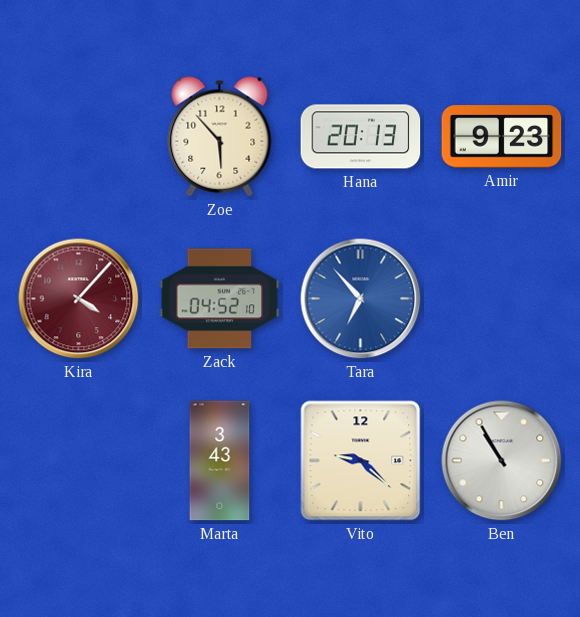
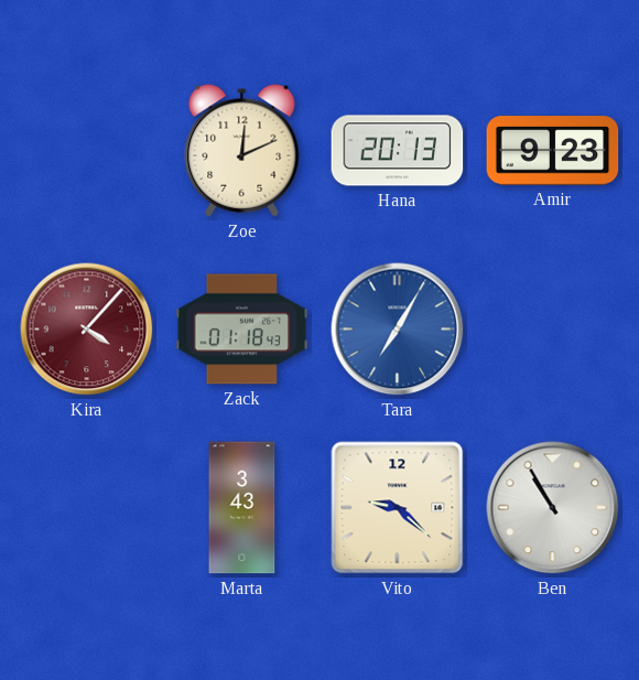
Zoe: 5:53 -> 12:11 (242, 151)
Zack: 04:52 -> 01:18 (242, 330)
Tara: 6:53 -> 7:05 (398, 330)
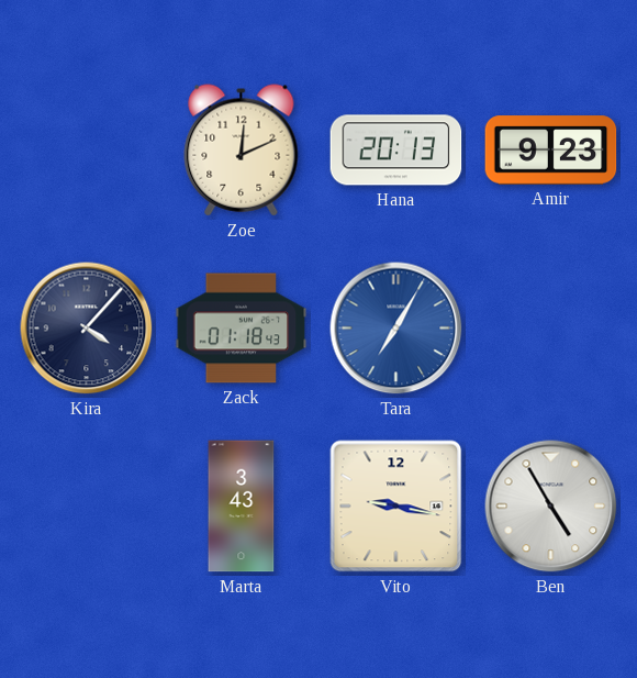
Kira dial: burgundy -> navy (87, 329)
Vito: 9:22 -> 9:17 (396, 507)
Ben: 10:55 -> 4:55 (551, 507)
